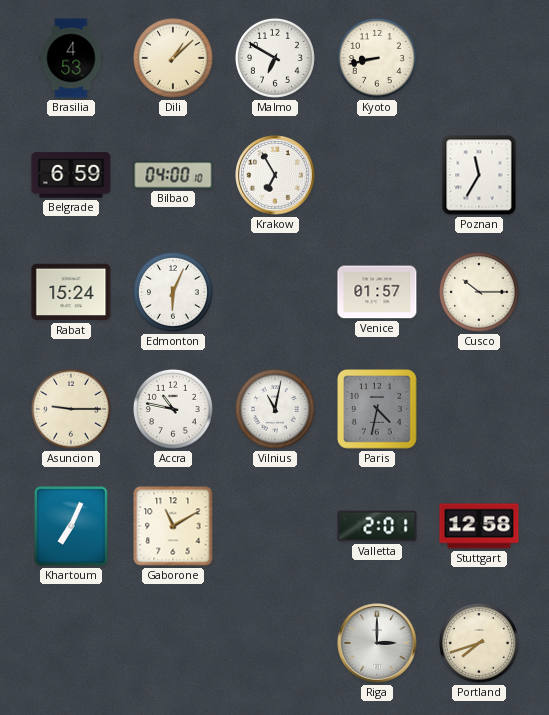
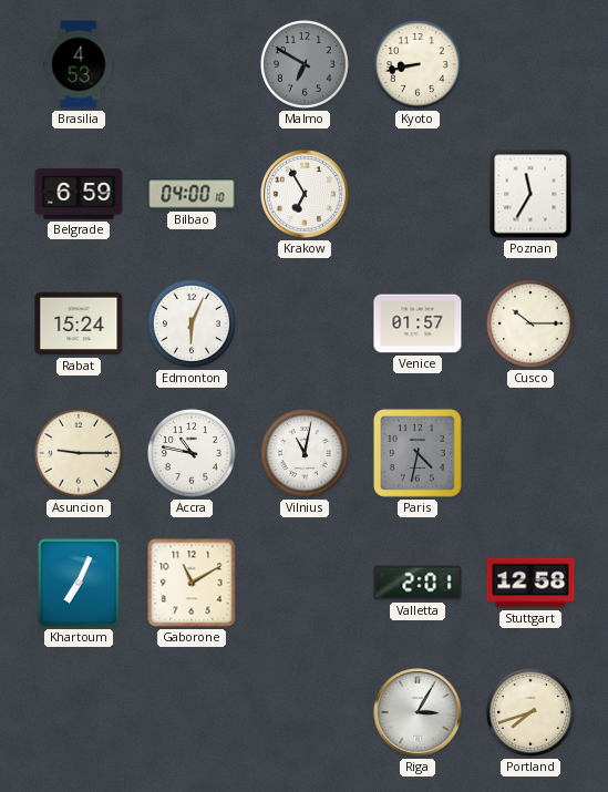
Dili: 1:08 -> none (173, 58)
Malmo dial: white -> grey (305, 64)
Riga: 3:00 -> 3:05 (418, 712)
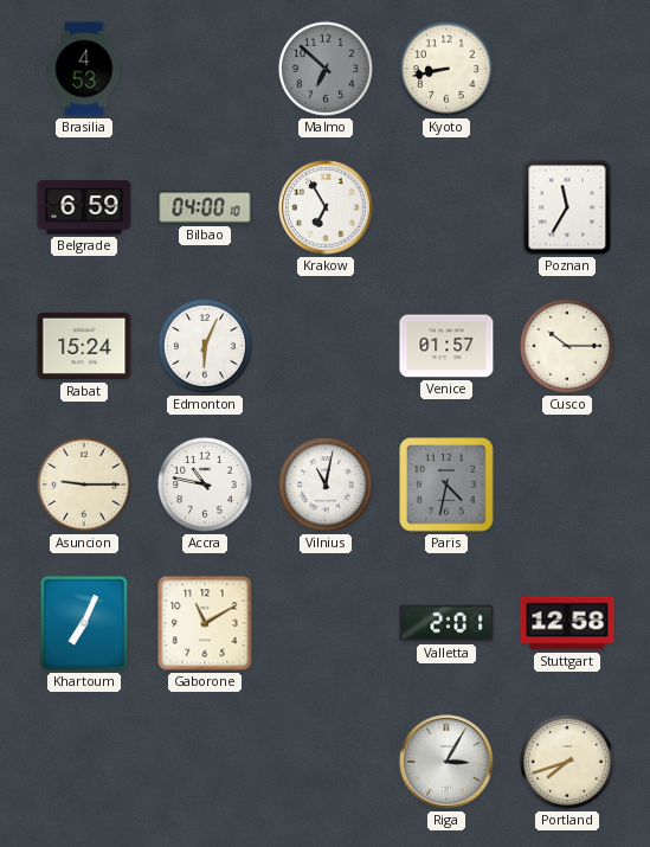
Malmo: 6:50 -> 6:52 (326, 69)
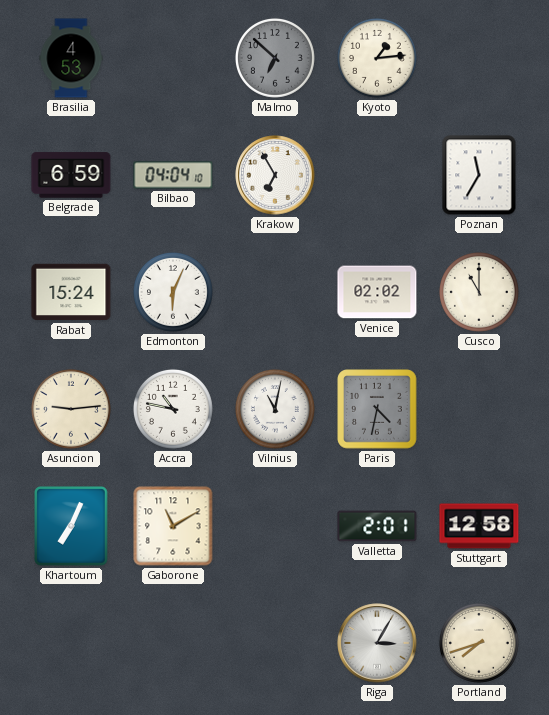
Kyoto: 8:43 -> 1:14 (377, 58)
Bilbao: 04:00 -> 04:04 (173, 175)
Venice: 01:57 -> 02:02 (377, 292)
Cusco: 10:15 -> 11:00 (479, 292)
Asuncion: 9:15 -> 9:14 (71, 409)
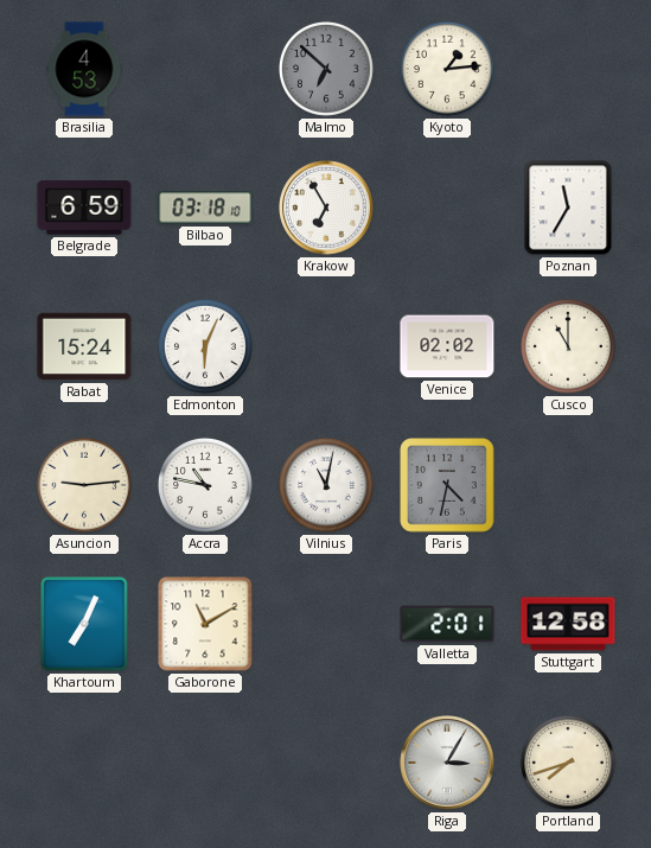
Bilbao: 04:04 -> 03:18 (205, 208)
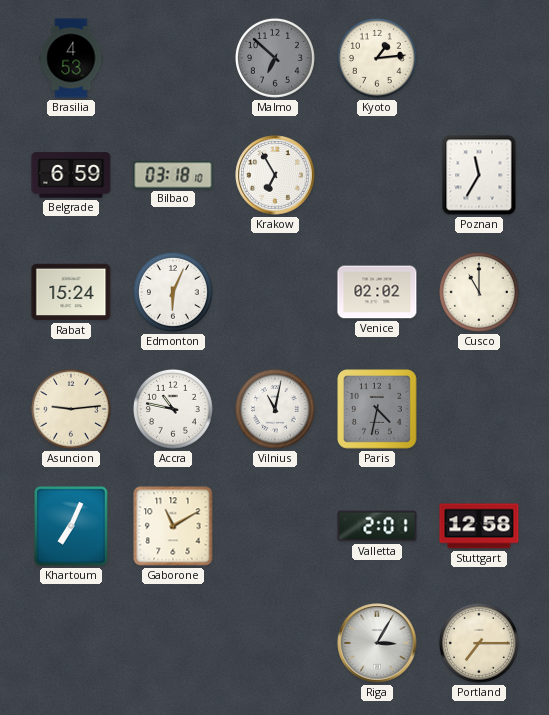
Portland: 7:42 -> 7:15 (479, 643)
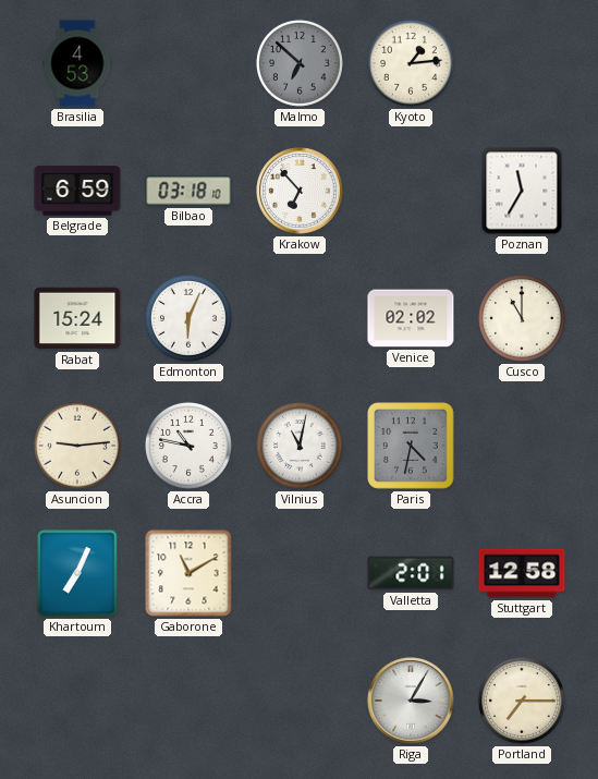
Krakow: 6:55 -> 6:53 (300, 191)
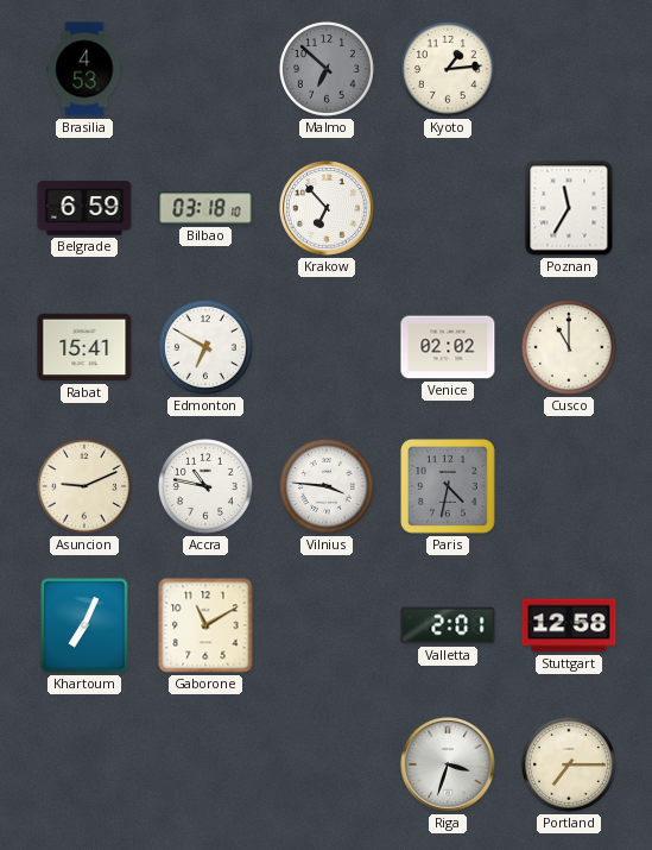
Rabat: 15:24 -> 15:41 (84, 347)
Edmonton: 6:04 -> 6:50 (205, 347)
Asuncion: 9:14 -> 9:11 (84, 486)
Vilnius: 11:02 -> 3:46 (327, 486)
Riga: 3:05 -> 3:33 (448, 764)
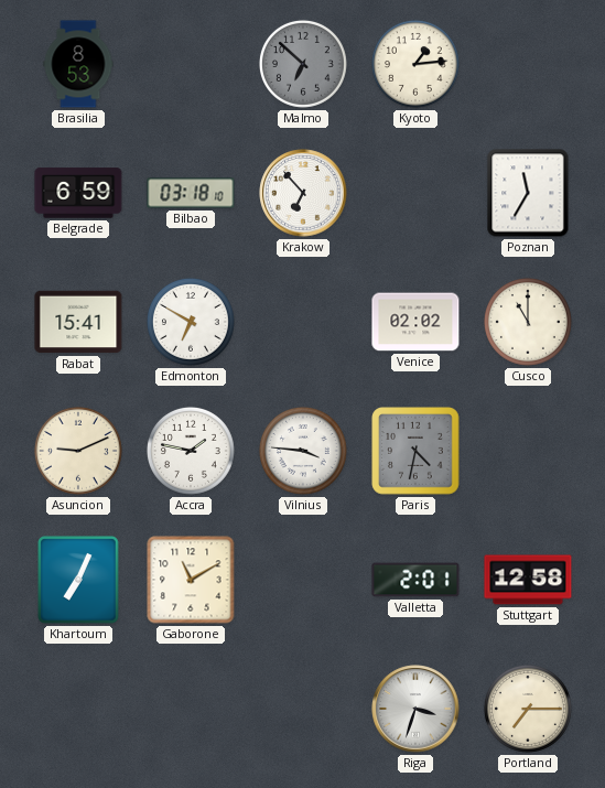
Brasilia: 4:53 -> 8:53 (78, 64)
Accra: 10:47 -> 1:47 (191, 451)
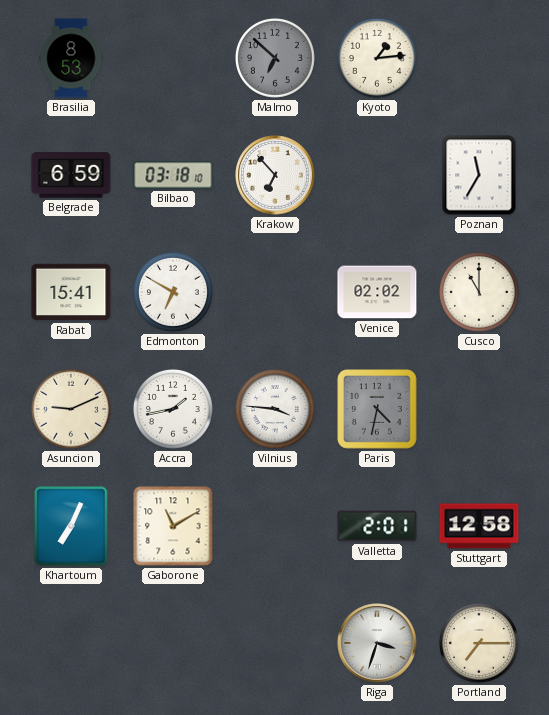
Accra: 1:47 -> 1:43 (173, 409)
